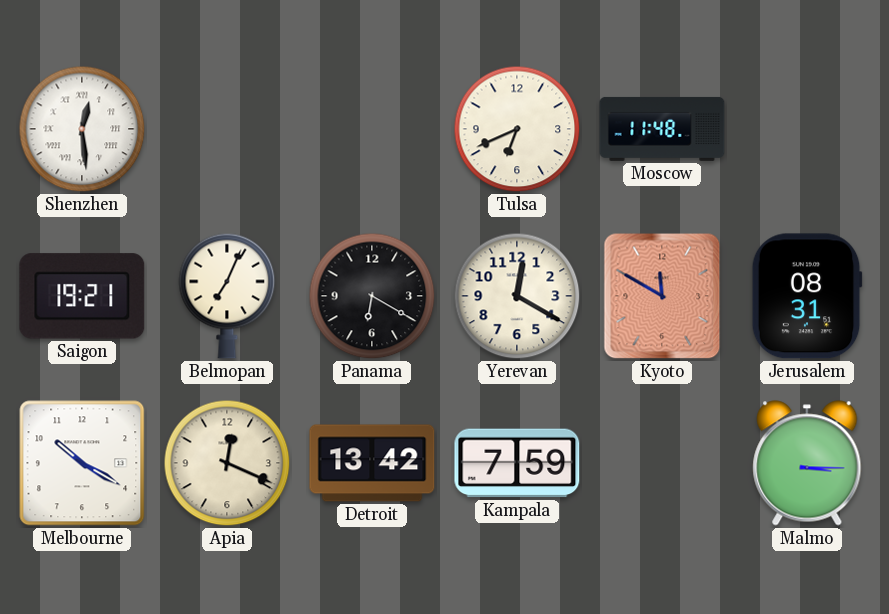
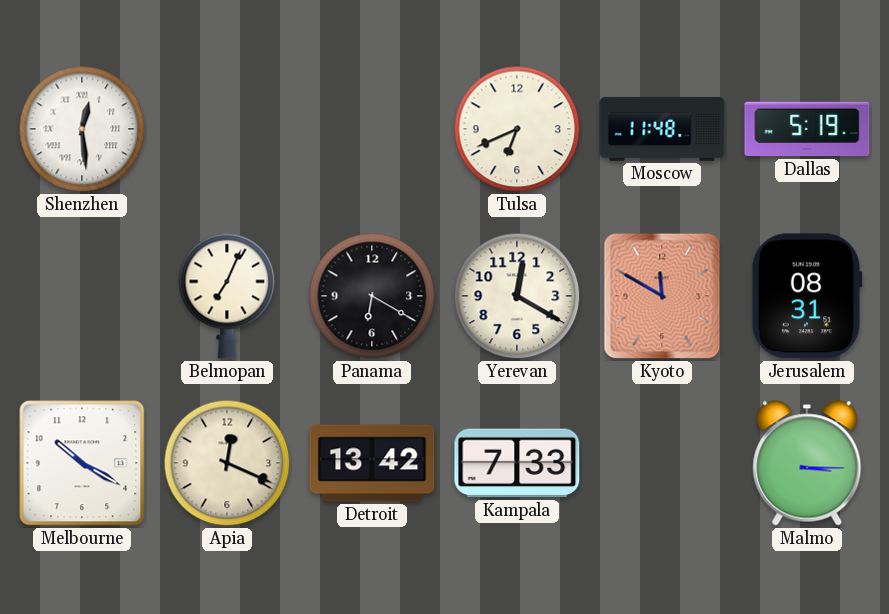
Dallas: none -> 5:19 (807, 129)
Saigon: 19:21 -> none (82, 296)
Kampala: 7:59 -> 7:33 (517, 463)
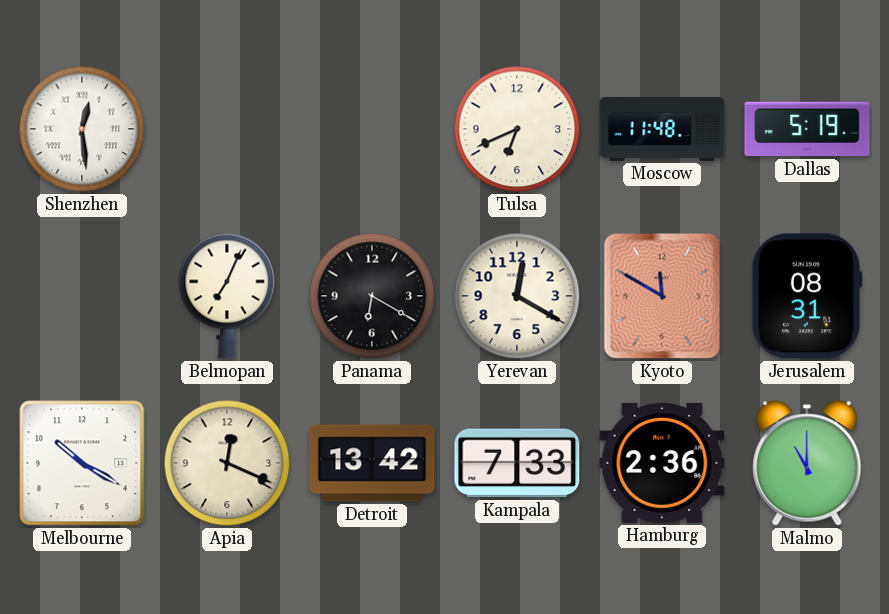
Hamburg: none -> 2:36 (662, 463)
Malmo: 3:15 -> 11:00 (807, 463)
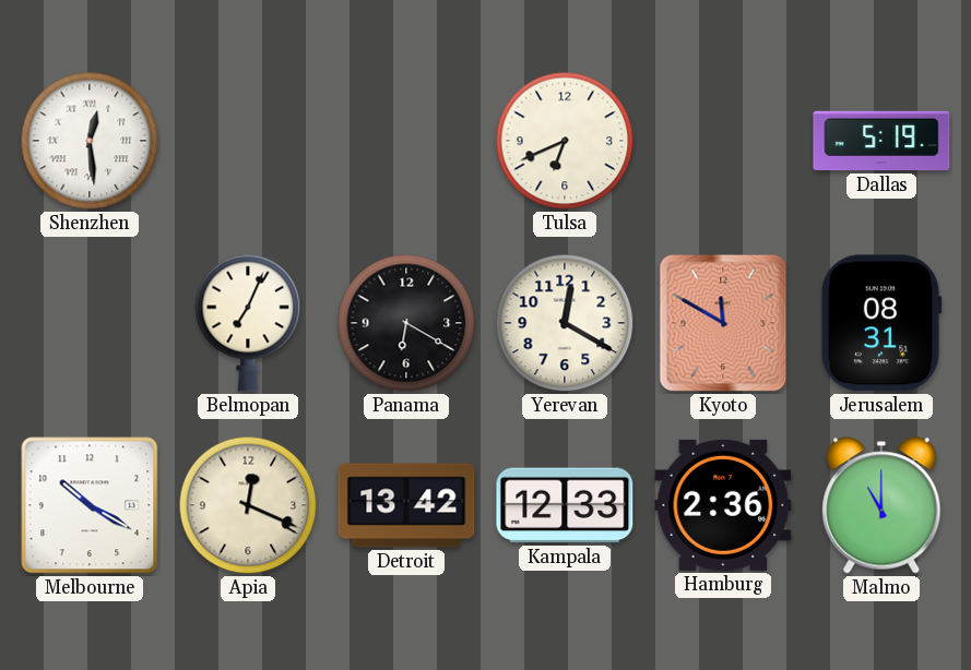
Moscow: 11:48 -> none (662, 129)
Kampala: 7:33 -> 12:33 (565, 505)
